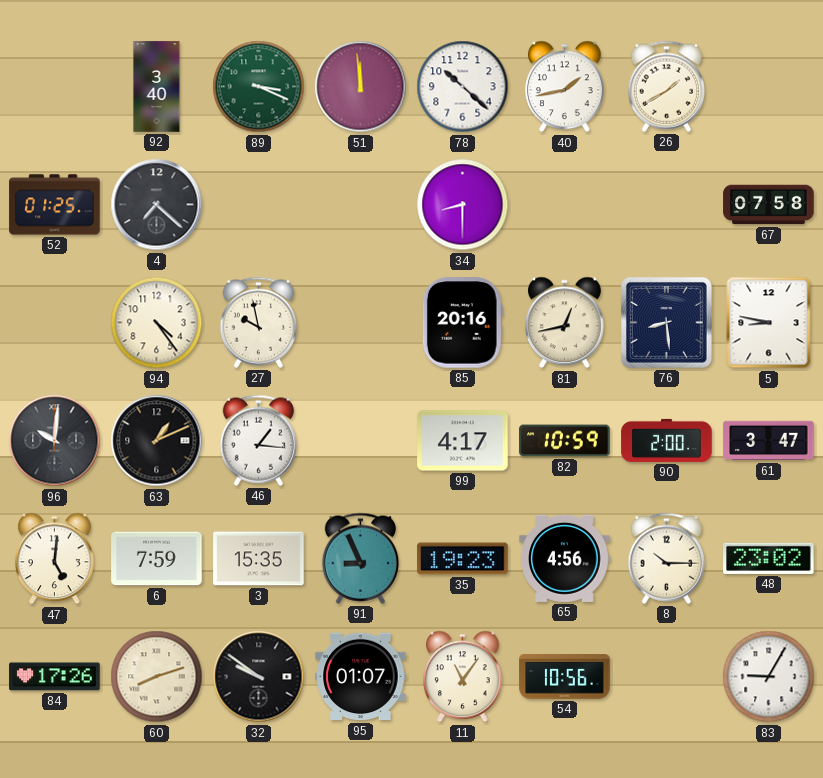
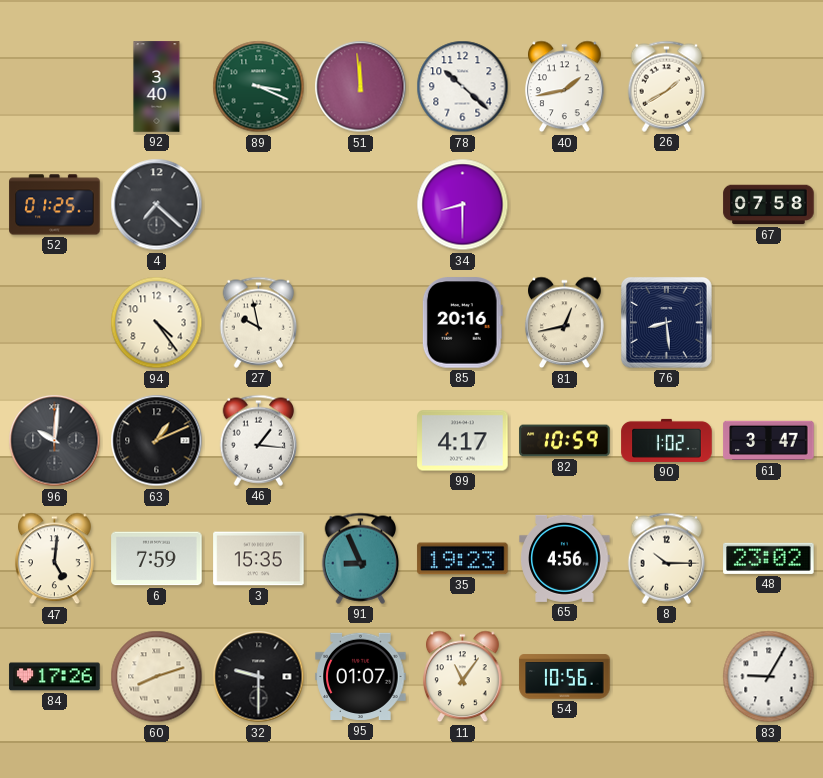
5: 8:47 -> none (769, 323)
90: 2:00 -> 1:02 (667, 440)
32: 9:51 -> 9:30 (259, 677)
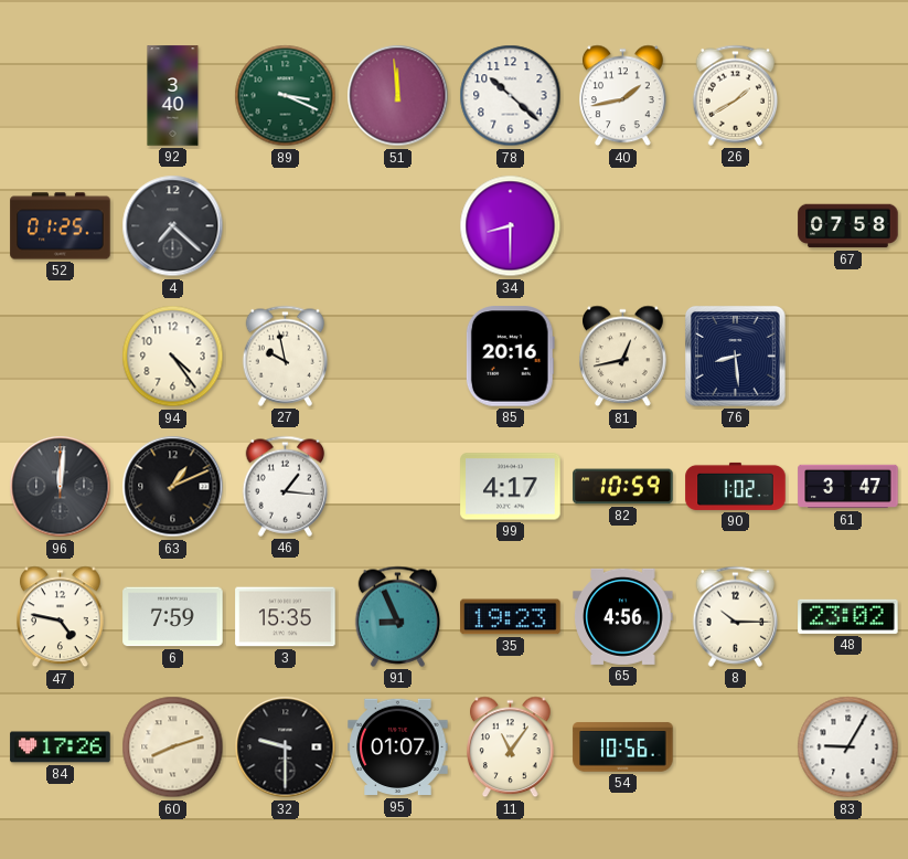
96: 10:01 -> 12:01 (61, 487)
47: 5:01 -> 4:47 (61, 617)
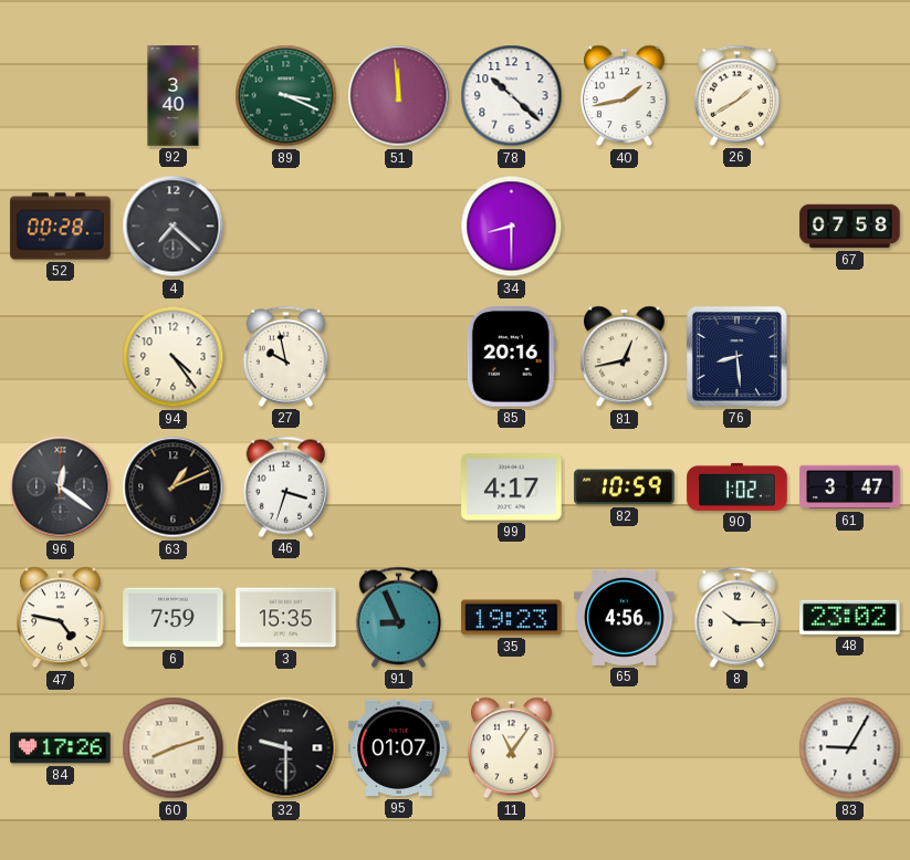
52: 01:25 -> 00:28 (61, 227)
96: 12:01 -> 12:21 (61, 487)
46: 1:16 -> 3:33 (286, 486)
54: 10:56 -> none (623, 747)
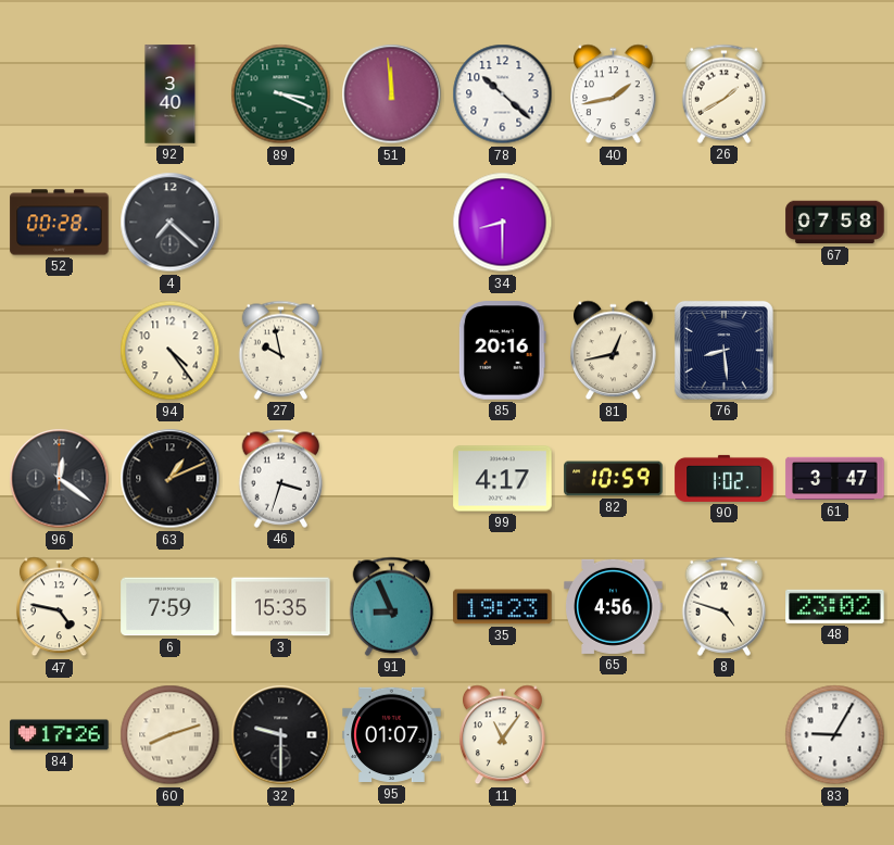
8: 10:15 -> 4:48 (725, 606)
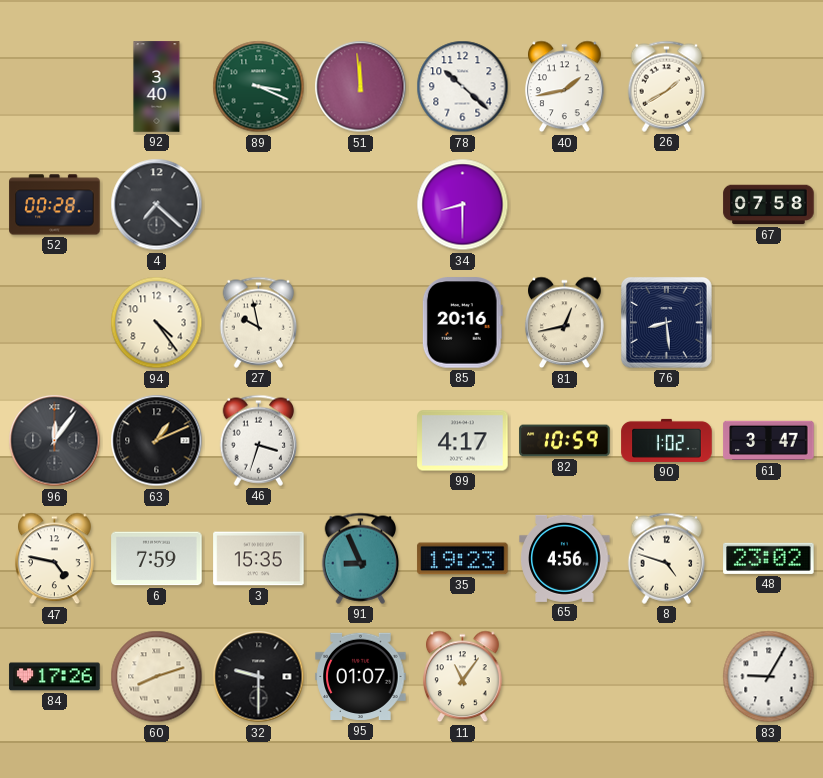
96: 12:21 -> 12:06 (55, 441)
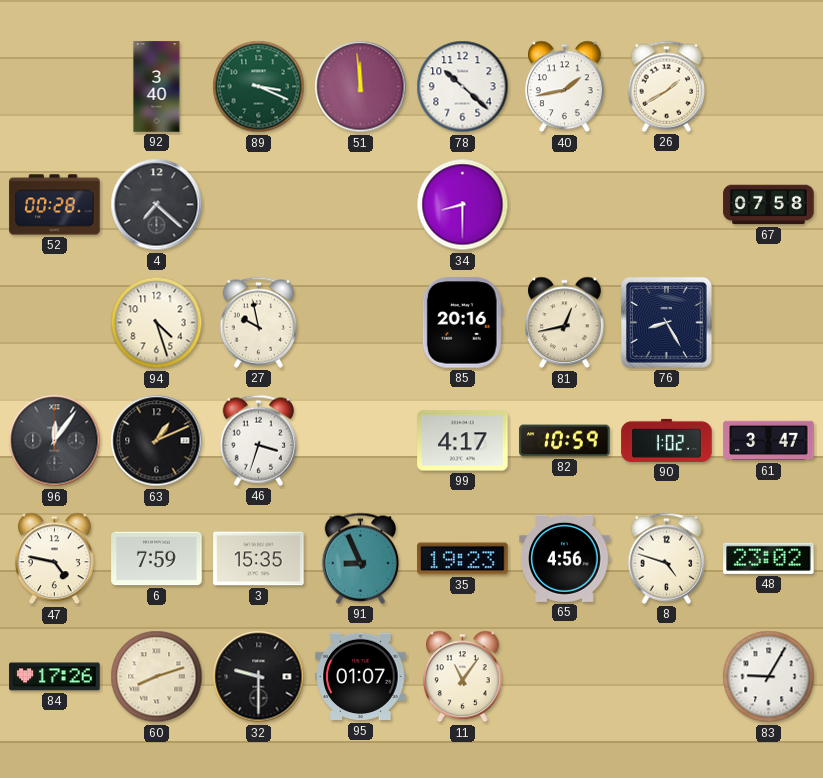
94: 4:24 -> 4:27 (157, 323)
76: 8:29 -> 8:25 (666, 322)
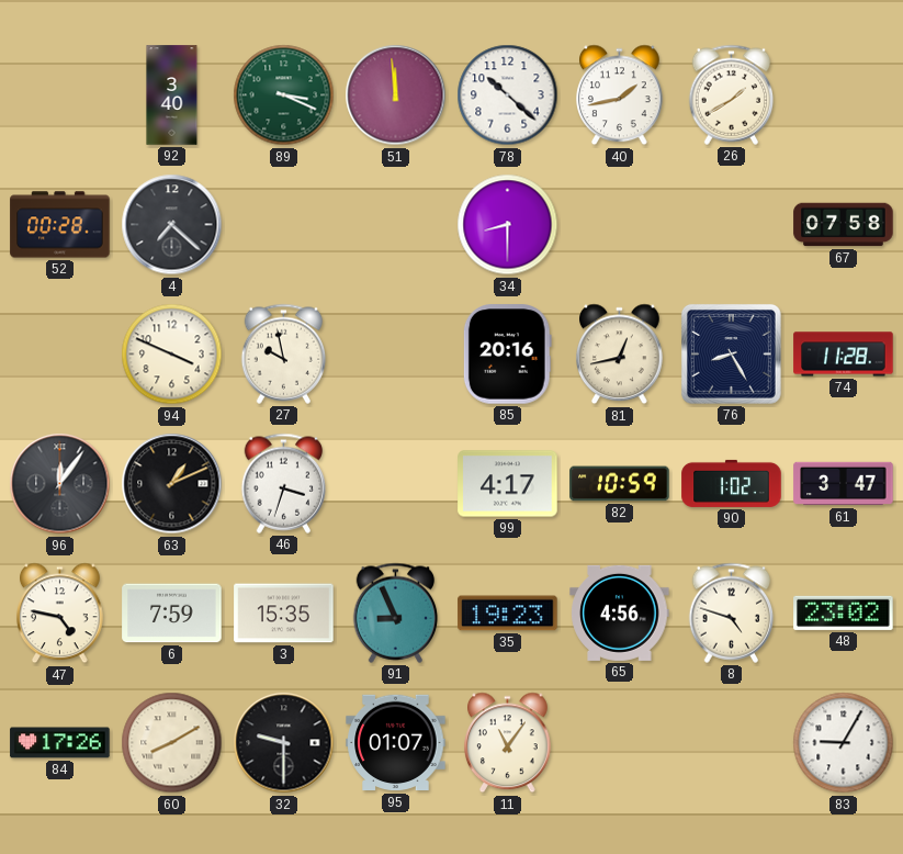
94: 4:27 -> 3:49 (172, 355)
74: none -> 11:28 (844, 355)
60: 8:12 -> 8:10 (172, 743)
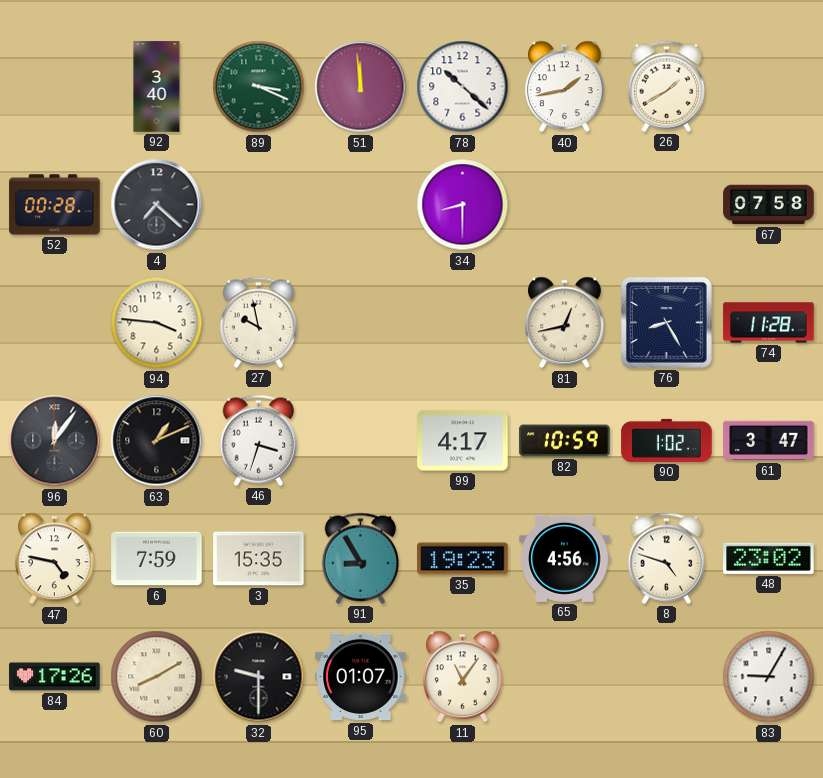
94: 3:49 -> 3:46 (157, 323)
85: 20:16 -> none (507, 355)
91: 8:56 -> 8:55 (361, 558)
